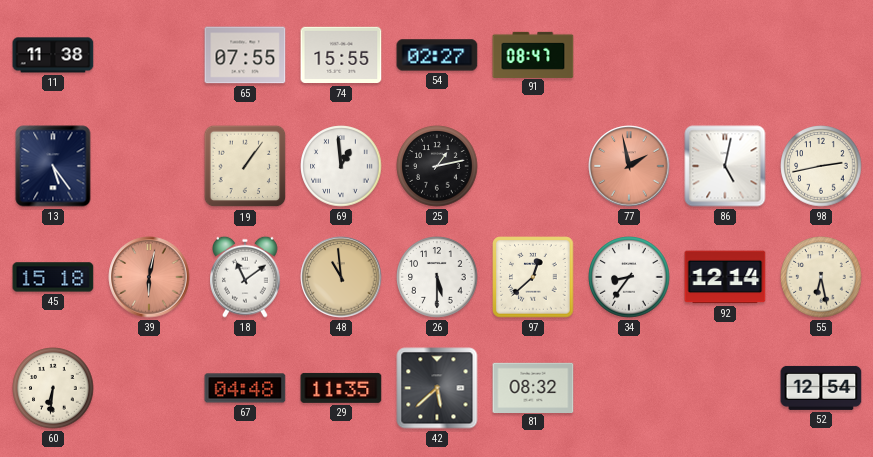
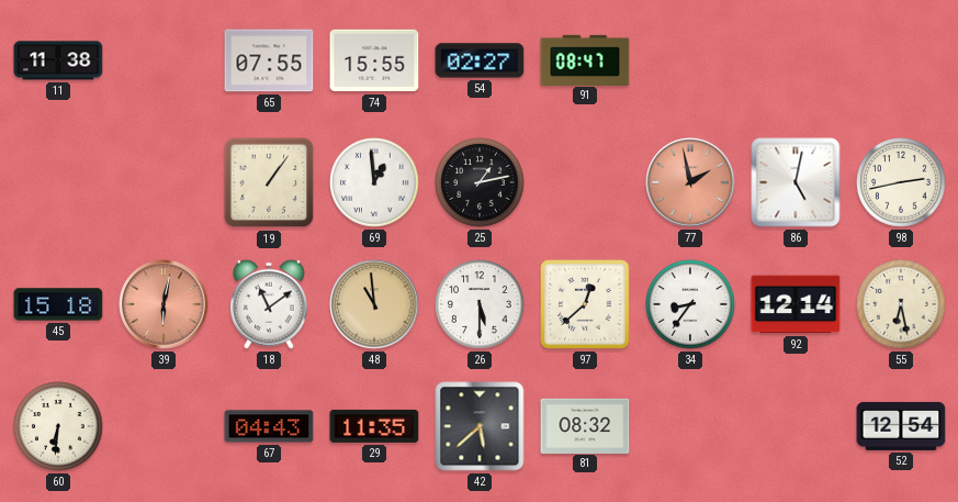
13: 5:24 -> none (53, 166)
67: 04:48 -> 04:43 (269, 426)
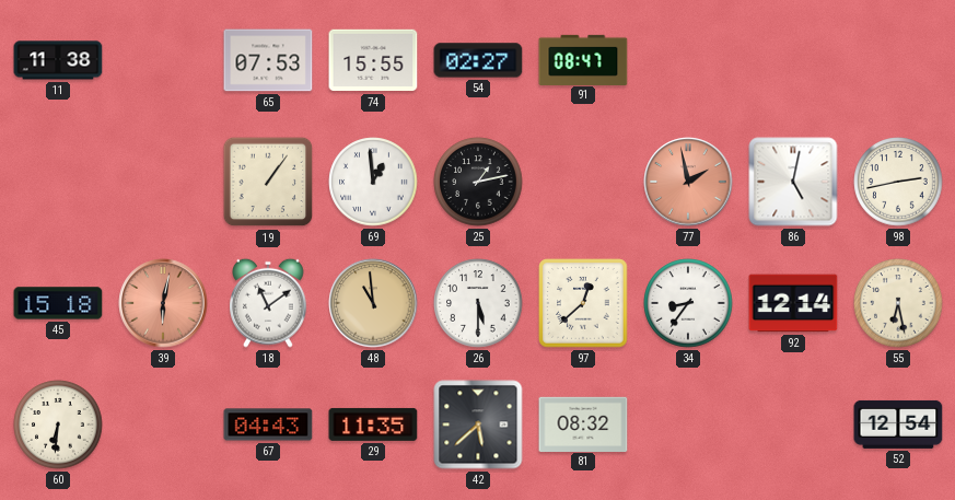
65: 07:55 -> 07:53 (268, 60)
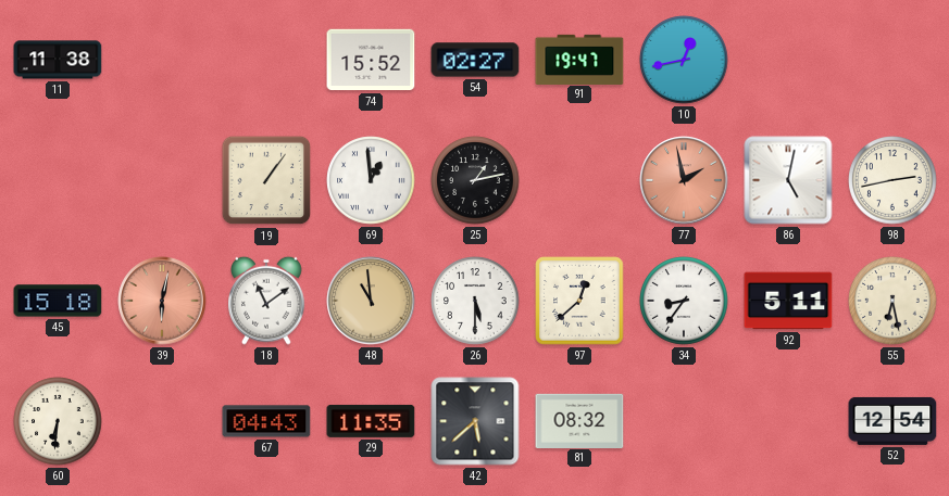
65: 07:53 -> none (268, 60)
74: 15:55 -> 15:52 (371, 60)
91: 08:47 -> 19:47 (579, 59)
10: none -> 12:43 (684, 60)
92: 12:14 -> 5:11 (788, 301)
